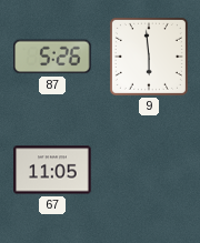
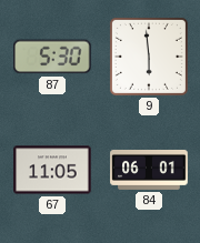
87: 5:26 -> 5:30 (53, 57)
84: none -> 06:01 (149, 170)
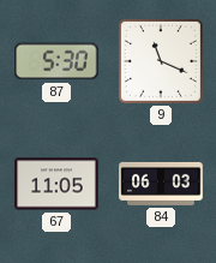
9: 5:59 -> 11:19 (161, 61)
84: 06:01 -> 06:03 (161, 184)
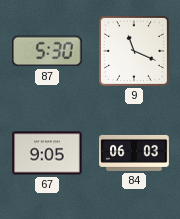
67: 11:05 -> 9:05 (47, 153)
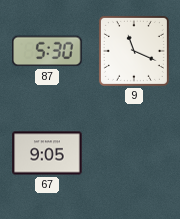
84: 06:03 -> none (134, 153)
